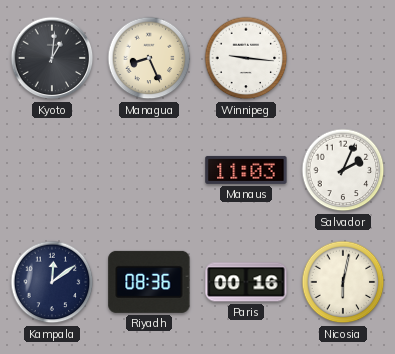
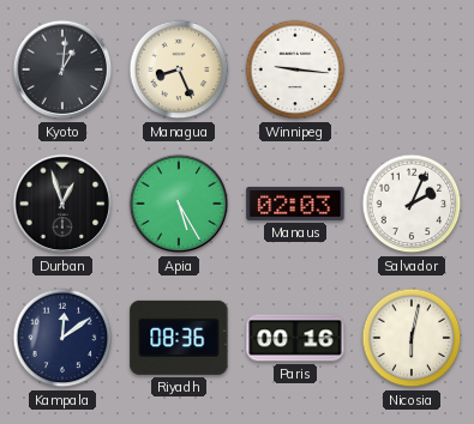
Durban: none -> 12:57 (62, 204)
Apia: none -> 5:25 (179, 204)
Manaus: 11:03 -> 02:03 (295, 204)
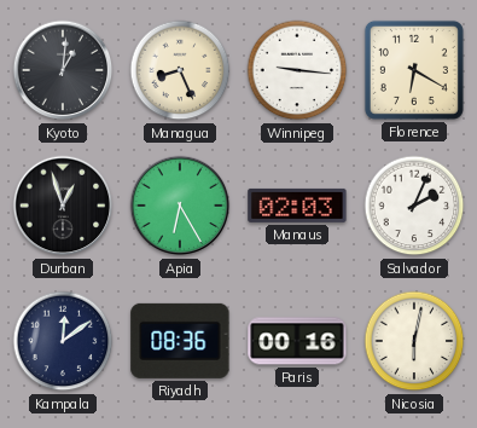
Florence: none -> 6:20 (414, 70)
Apia: 5:25 -> 6:25 (180, 206)
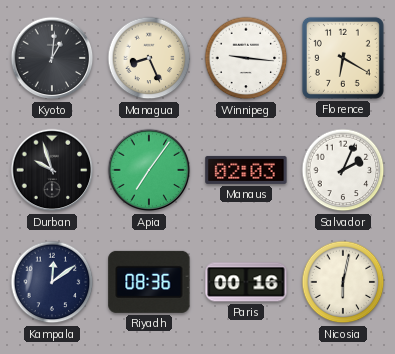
Durban: 12:57 -> 9:57 (52, 170)
Apia: 6:25 -> 7:06 (149, 170)
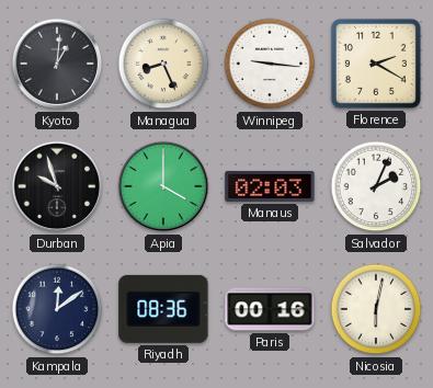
Florence: 6:20 -> 2:20 (376, 64)
Apia: 7:06 -> 4:00 (163, 186)
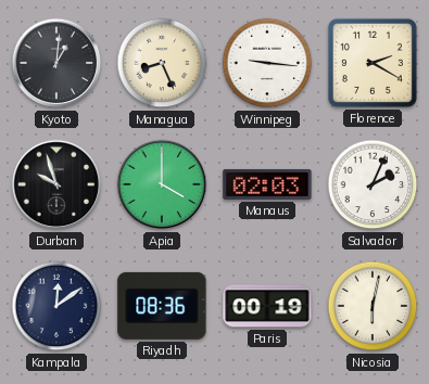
Paris: 00:16 -> 00:19 (267, 306)
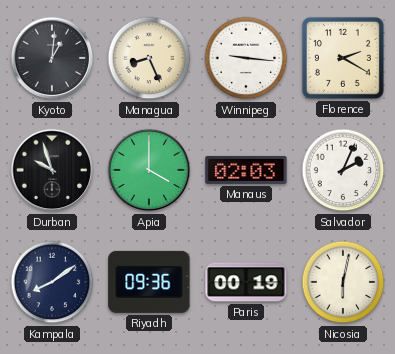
Kampala: 12:09 -> 8:09 (52, 282)
Riyadh: 08:36 -> 09:36 (149, 282)
